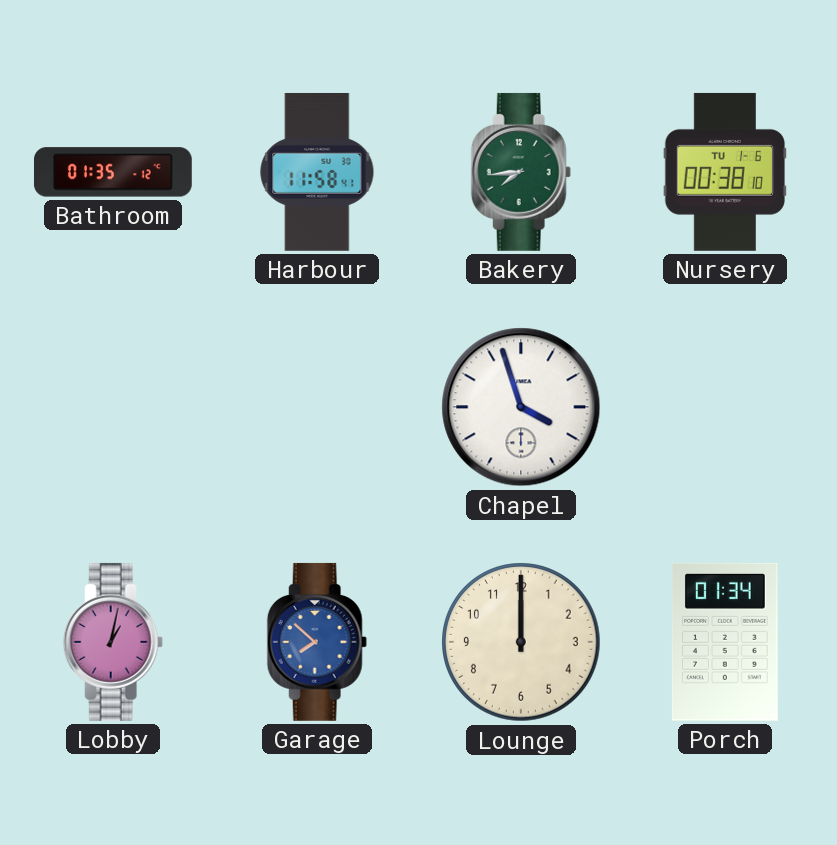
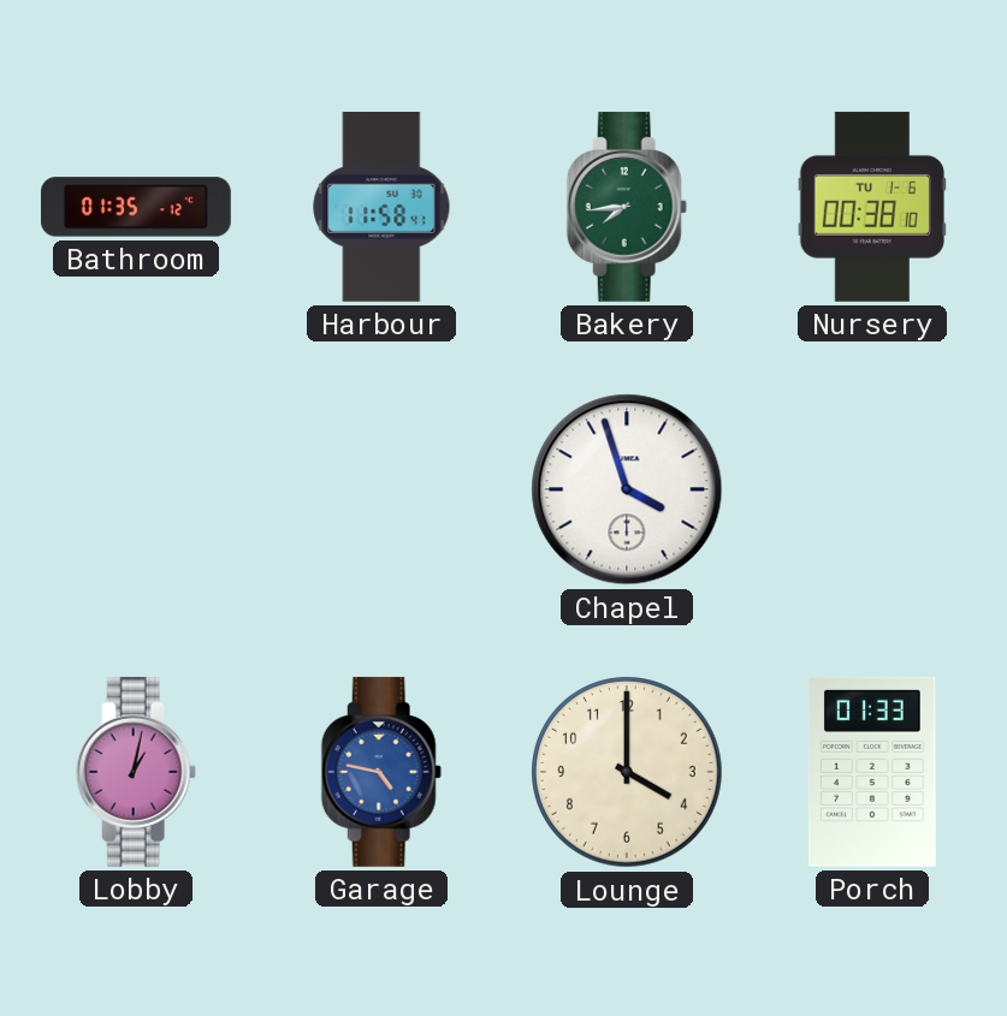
Garage: 7:52 -> 4:47 (381, 772)
Lounge: 12:00 -> 4:00 (627, 772)
Porch: 01:34 -> 01:33 (872, 772)
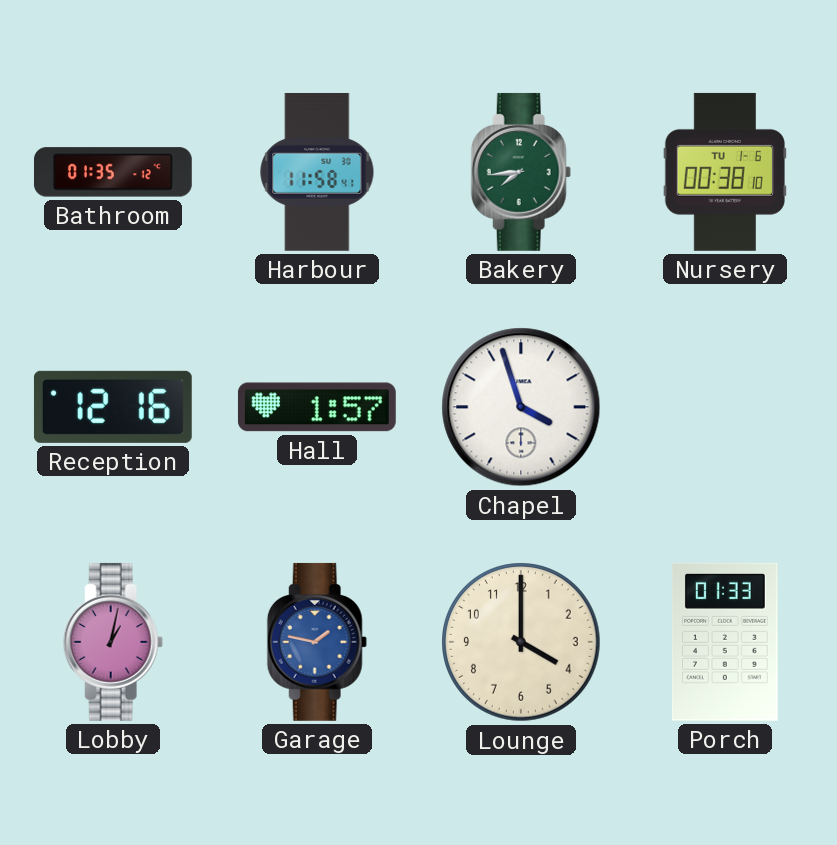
Reception: none -> 12:16 (113, 407)
Hall: none -> 1:57 (317, 407)
Garage: 4:47 -> 1:47 (317, 642)
